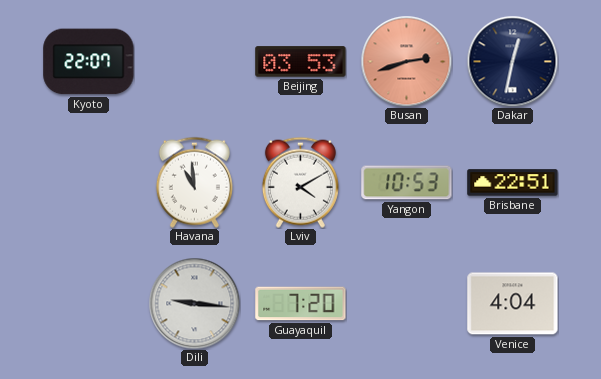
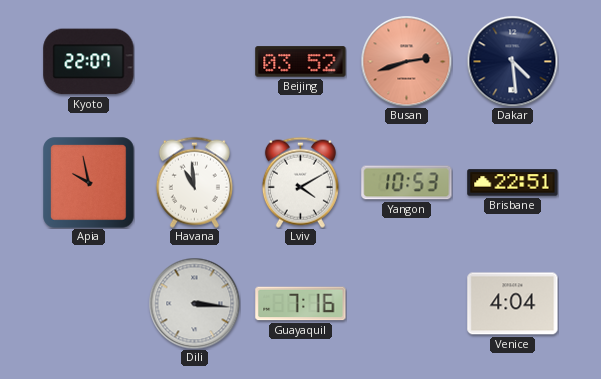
Beijing: 03:53 -> 03:52 (301, 62)
Dakar: 12:32 -> 4:29 (512, 61)
Apia: none -> 9:58 (89, 183)
Dili: 9:16 -> 3:16 (194, 303)
Guayaquil: 7:20 -> 7:16 (301, 304)
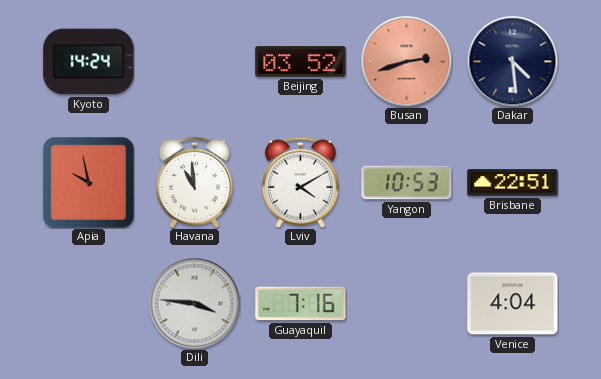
Kyoto: 22:07 -> 14:24 (89, 62)
Dili: 3:16 -> 3:46 (194, 303)
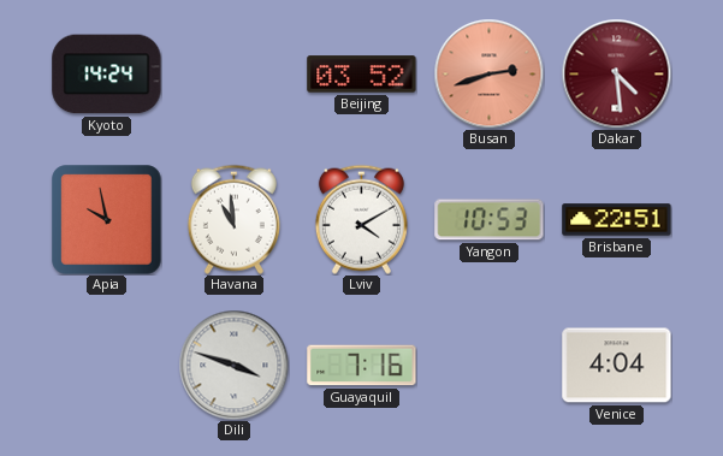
Dakar dial: navy -> burgundy (616, 73)
Dili: 3:46 -> 3:48 (233, 365)
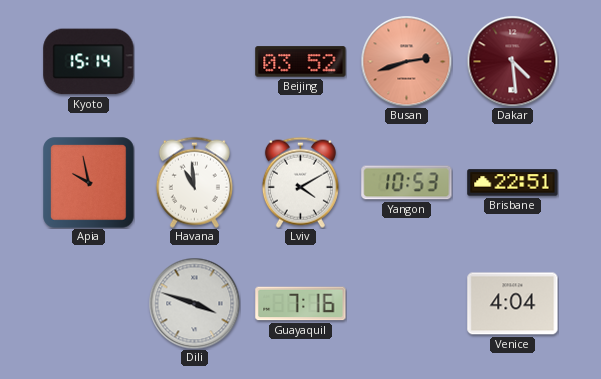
Kyoto: 14:24 -> 15:14 (89, 62)
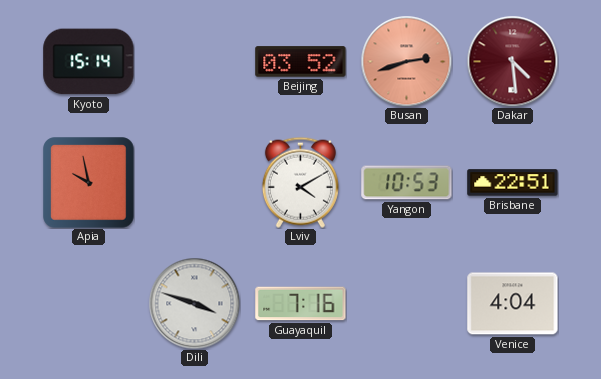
Havana: 10:59 -> none (194, 182)
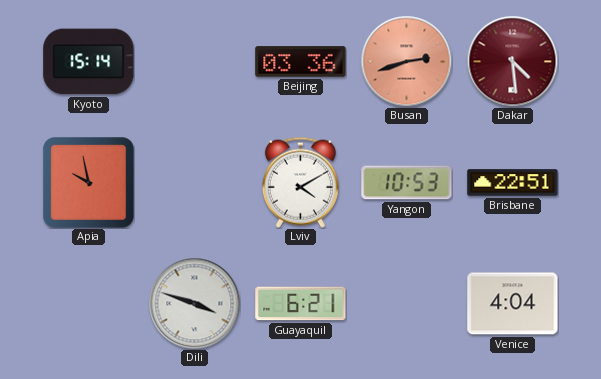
Beijing: 03:52 -> 03:36 (301, 62)
Guayaquil: 7:16 -> 6:21 (301, 304)
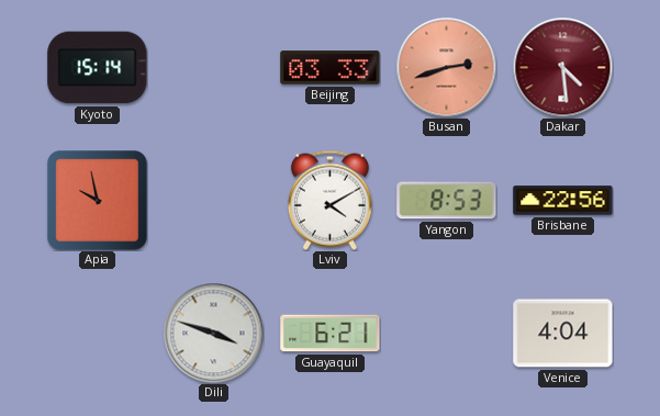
Beijing: 03:36 -> 03:33 (331, 68)
Yangon: 10:53 -> 8:53 (447, 201)
Brisbane: 22:51 -> 22:56 (563, 201)
